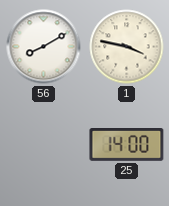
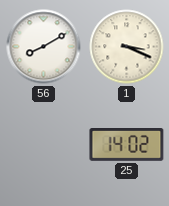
1: 3:47 -> 3:19 (127, 47)
25: 14:00 -> 14:02 (127, 145)
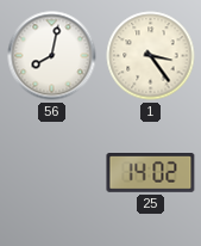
56: 8:10 -> 8:02 (52, 56)
1: 3:19 -> 3:24 (151, 56)
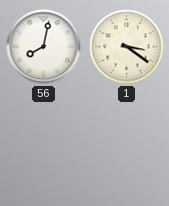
1: 3:24 -> 3:21 (127, 47)
25: 14:02 -> none (151, 173)
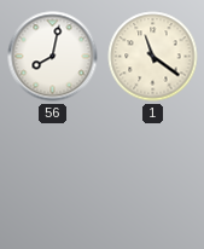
1: 3:21 -> 11:21 (153, 57)
